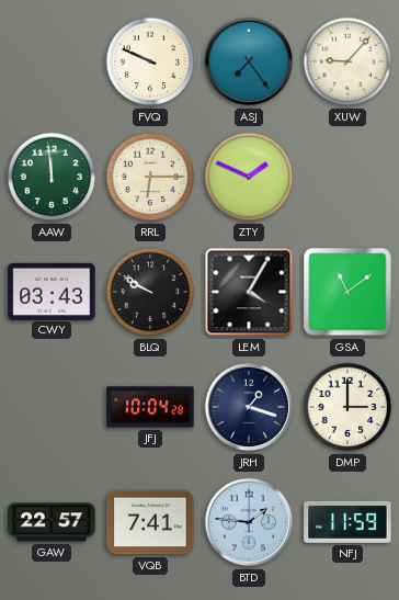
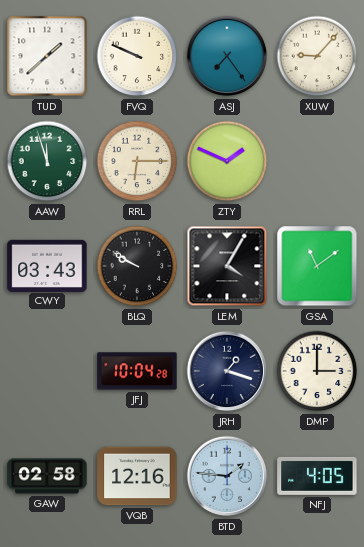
TUD: none -> 1:38 (47, 56)
AAW: 11:59 -> 11:57 (47, 161)
GAW: 22:57 -> 02:58 (47, 476)
VQB: 7:41 -> 12:16 (137, 476)
NFJ: 11:59 -> 4:05 (317, 476)
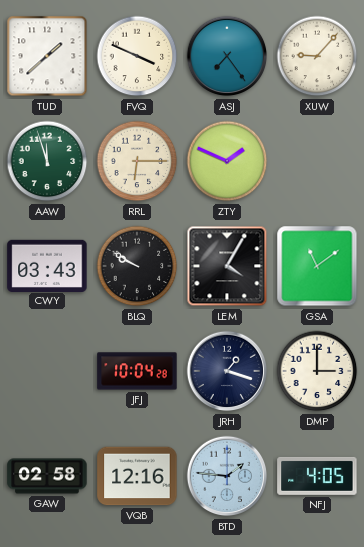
FVQ: 9:49 -> 3:49 (137, 56)
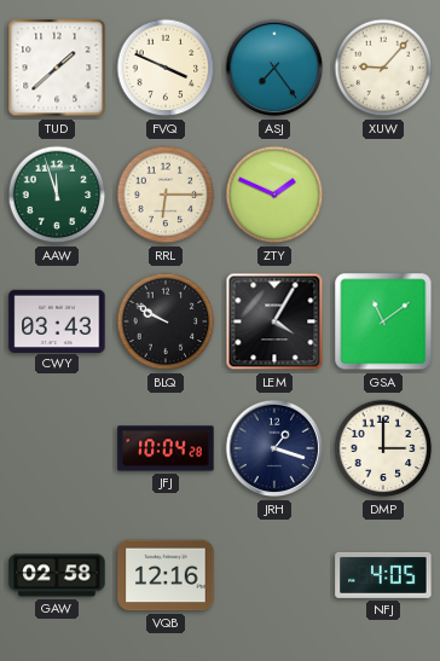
BTD: 1:46 -> none (227, 476)
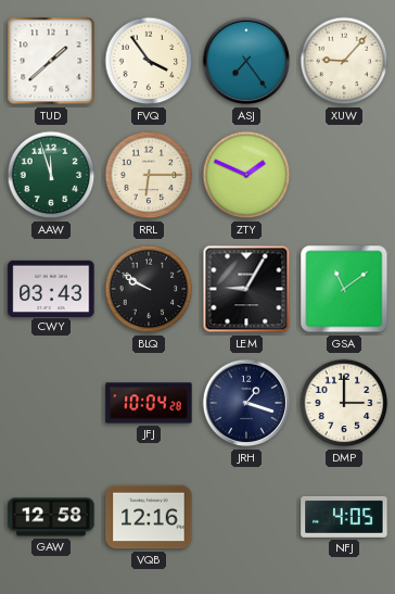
FVQ: 3:49 -> 3:54 (149, 61)
LEM: 4:05 -> 9:05 (246, 289)
GAW: 02:58 -> 12:58 (51, 517)
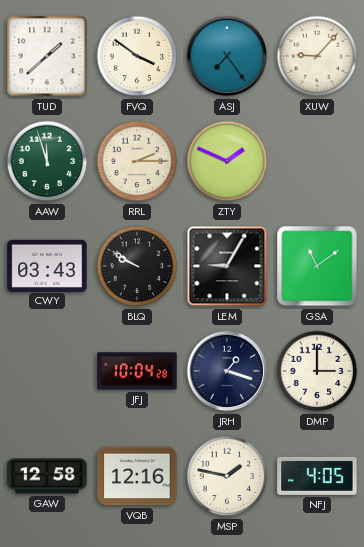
FVQ: 3:54 -> 3:51 (137, 56)
RRL: 6:15 -> 2:15 (137, 161)
MSP: none -> 1:47 (227, 476)
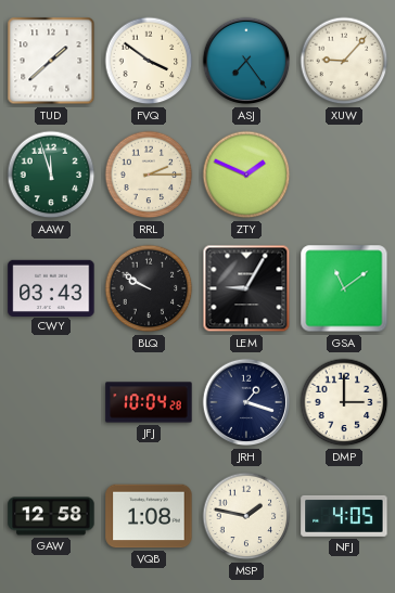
VQB: 12:16 -> 1:08 (149, 516)
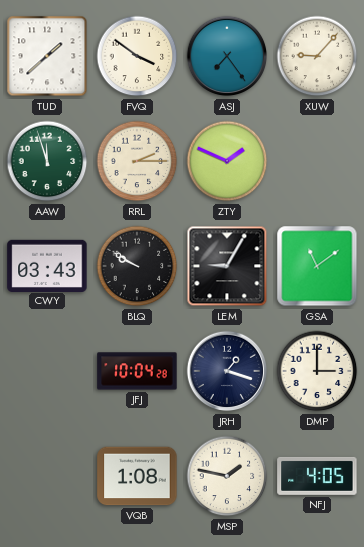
GAW: 12:58 -> none (51, 516)
